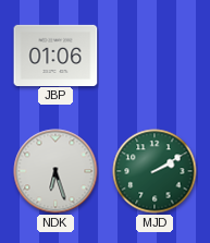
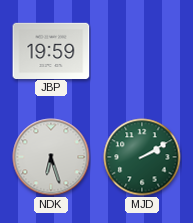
JBP: 01:06 -> 19:59 (51, 50)
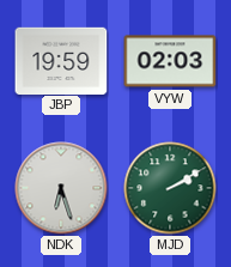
VYW: none -> 02:03 (170, 61)
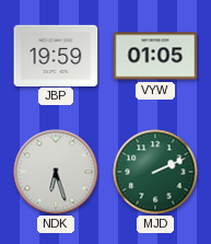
VYW: 02:03 -> 01:05 (155, 56)
MJD: 2:10 -> 2:11 (155, 172)
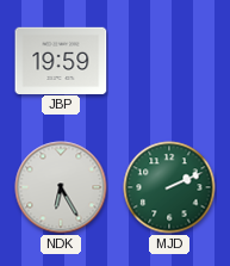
VYW: 01:05 -> none (155, 56)
NDK: 6:27 -> 6:25 (61, 187)
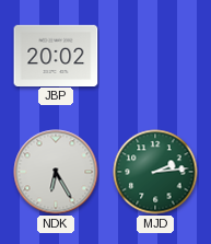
JBP: 19:59 -> 20:02 (56, 55)
MJD: 2:11 -> 2:14 (155, 172)
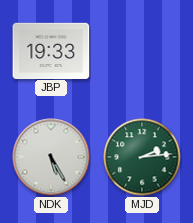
JBP: 20:02 -> 19:33 (51, 50)
NDK: 6:25 -> 5:25 (51, 157)
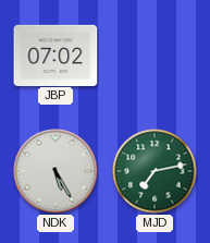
JBP: 19:33 -> 07:02 (55, 54)
MJD: 2:14 -> 7:13 (155, 171)
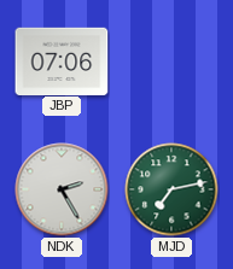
JBP: 07:02 -> 07:06 (62, 60)
NDK: 5:25 -> 2:25 (62, 189)
